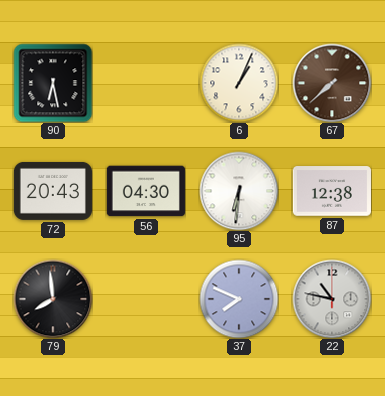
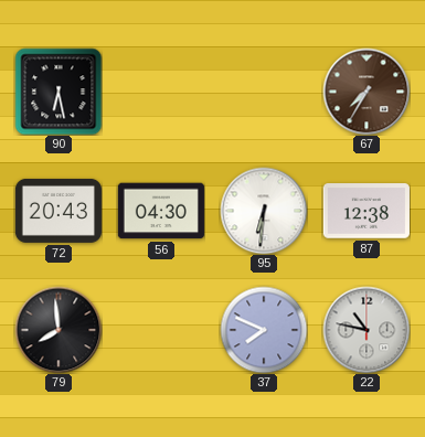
6: 1:04 -> none (239, 83)
67: 7:38 -> 7:35 (366, 92)
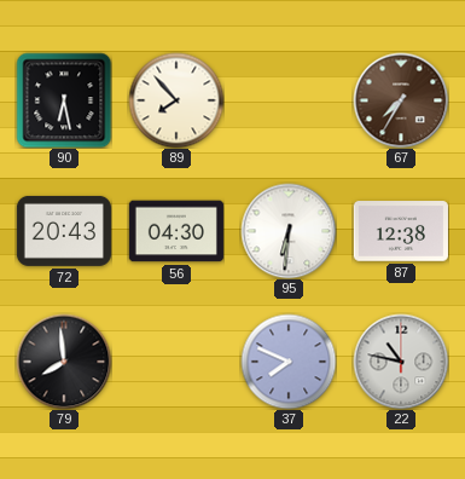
89: none -> 7:53 (176, 100)
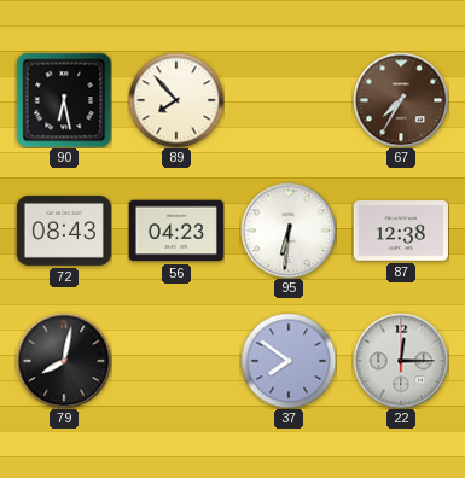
72: 20:43 -> 08:43 (64, 231)
56: 04:30 -> 04:23 (176, 231)
79: 7:59 -> 8:02 (64, 361)
37: 7:49 -> 7:51 (289, 361)
22: 10:47 -> 12:15 (401, 361)
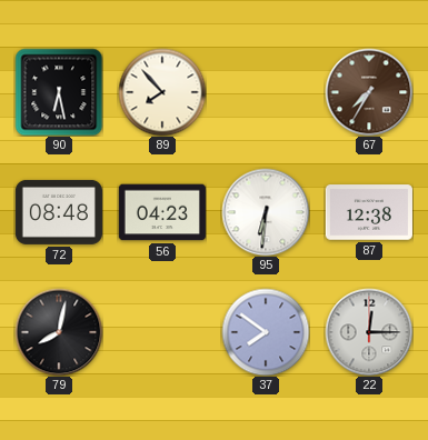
72: 08:43 -> 08:48 (59, 212)
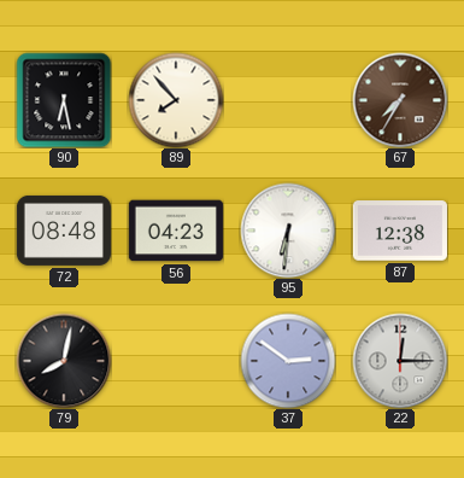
37: 7:51 -> 2:51 (288, 361)
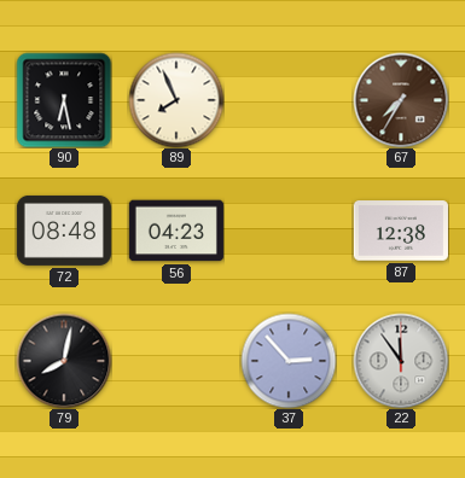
89: 7:53 -> 7:56 (176, 100)
95: 6:31 -> none (288, 231)
37: 2:51 -> 2:53 (289, 361)
22: 12:15 -> 11:54 (401, 361)
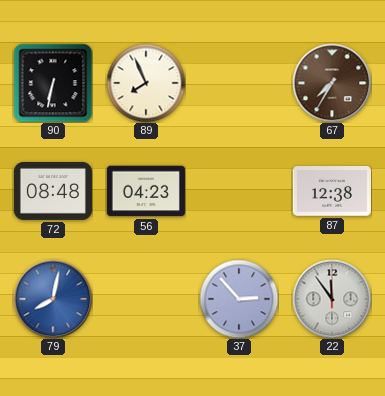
90: 6:28 -> 6:32 (53, 83)
79 dial: black -> blue (53, 299)
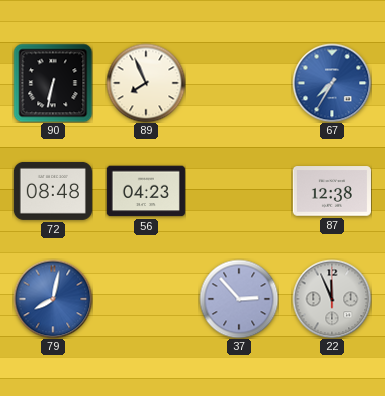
67 dial: brown -> blue (332, 83)
22: 11:54 -> 11:56 (332, 299)
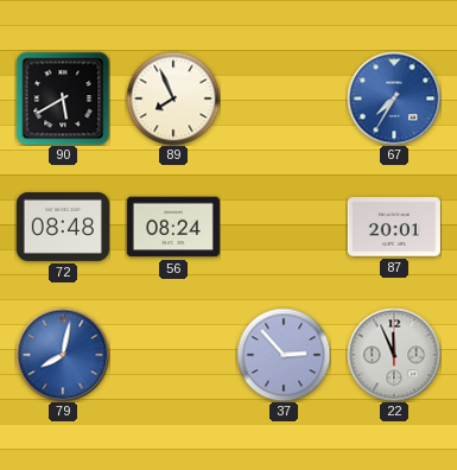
90: 6:32 -> 5:40 (63, 99)
56: 04:23 -> 08:24 (173, 227)
87: 12:38 -> 20:01 (394, 227)
